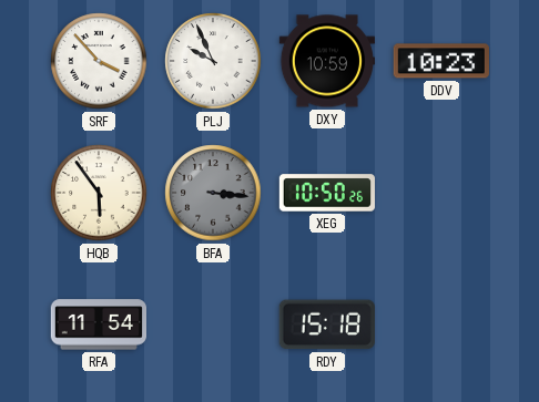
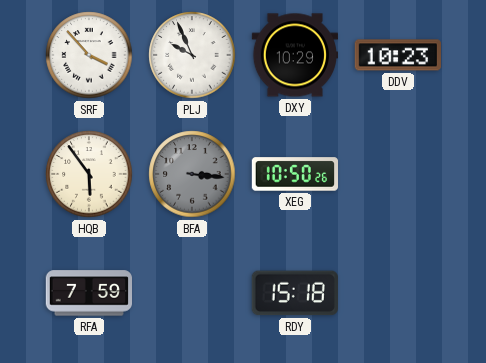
DXY: 10:59 -> 10:29 (294, 55)
RFA: 11:54 -> 7:59 (88, 293)
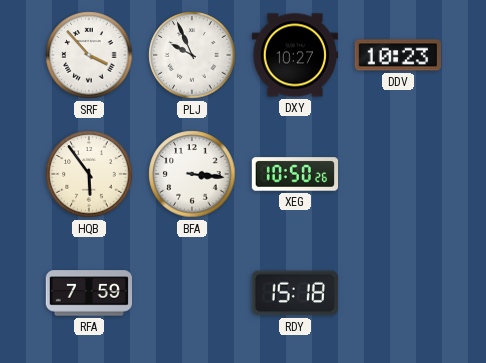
DXY: 10:29 -> 10:27 (294, 55)
BFA dial: grey -> white (192, 174)
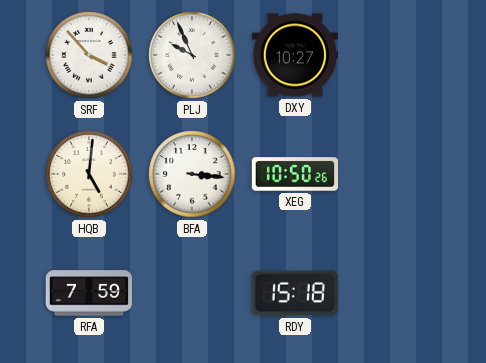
DDV: 10:23 -> none (398, 55)
HQB: 5:54 -> 5:01 (89, 174)
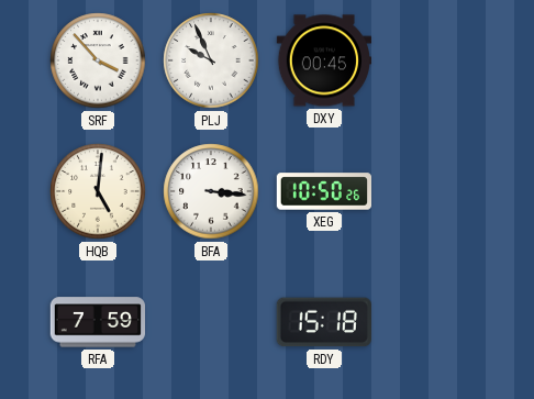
DXY: 10:27 -> 00:45 (323, 60)
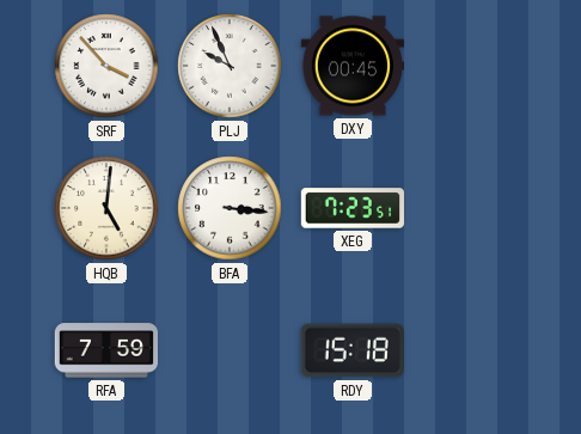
XEG: 10:50 -> 7:23 (351, 208)
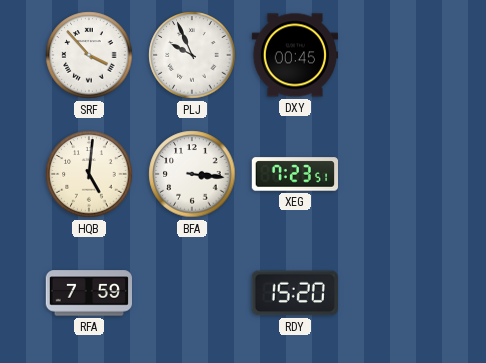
RDY: 15:18 -> 15:20 (295, 293)
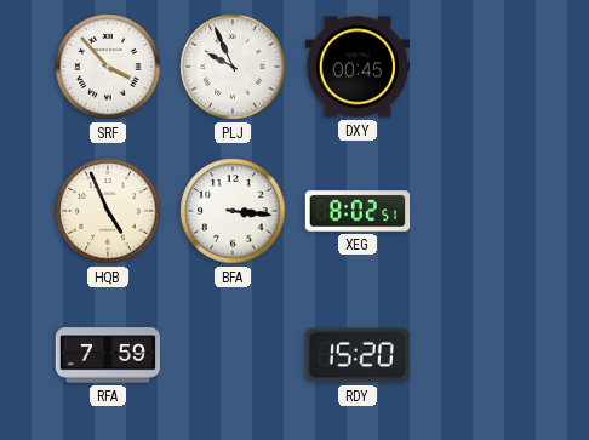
HQB: 5:01 -> 4:56 (108, 211)
XEG: 7:23 -> 8:02 (356, 211)
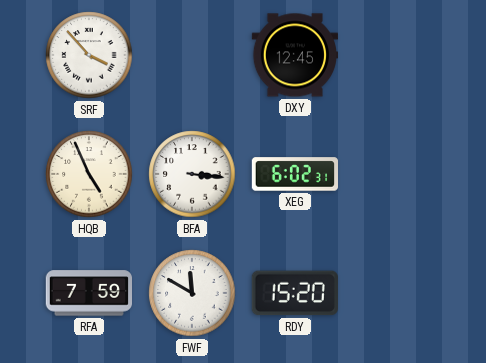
PLJ: 9:56 -> none (233, 67)
DXY: 00:45 -> 12:45 (294, 55)
XEG: 8:02 -> 6:02 (294, 174)
FWF: none -> 11:50 (192, 293)
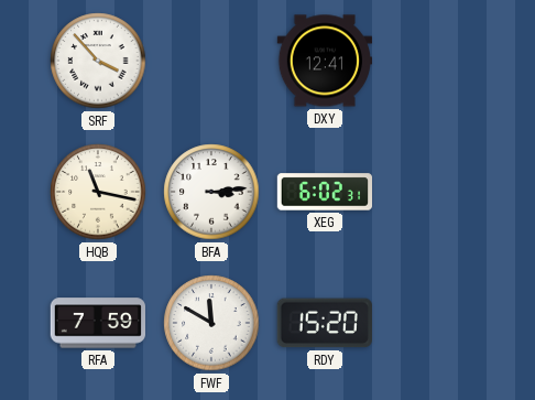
DXY: 12:45 -> 12:41 (324, 61)
HQB: 4:56 -> 11:17 (98, 192)
BFA: 3:16 -> 3:14 (211, 192)
